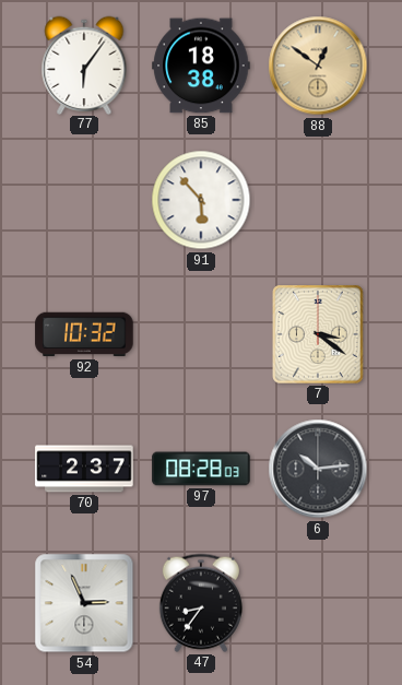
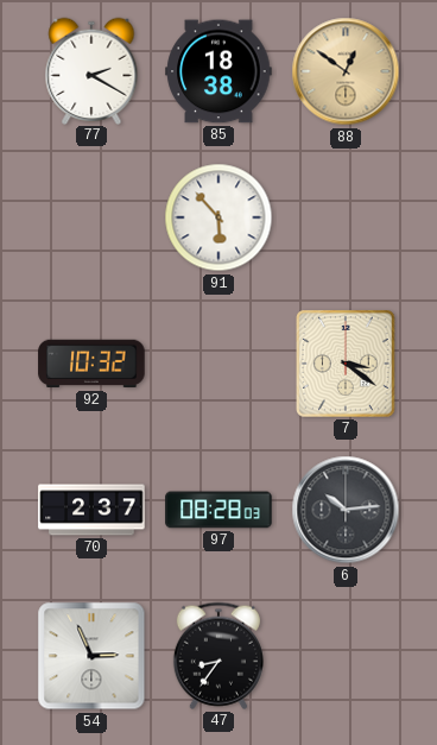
77: 6:06 -> 2:20 (91, 70)
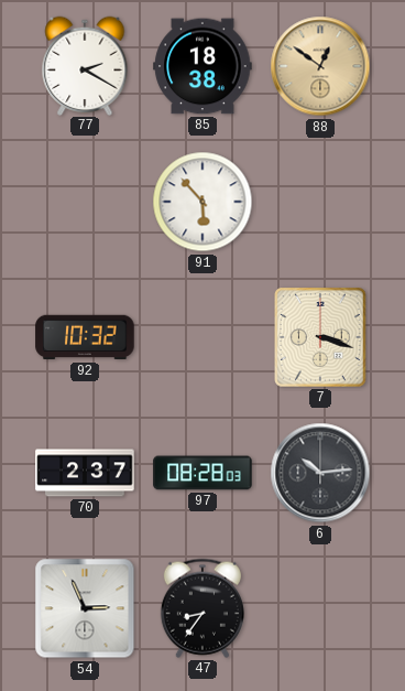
7: 3:21 -> 3:18 (320, 337)
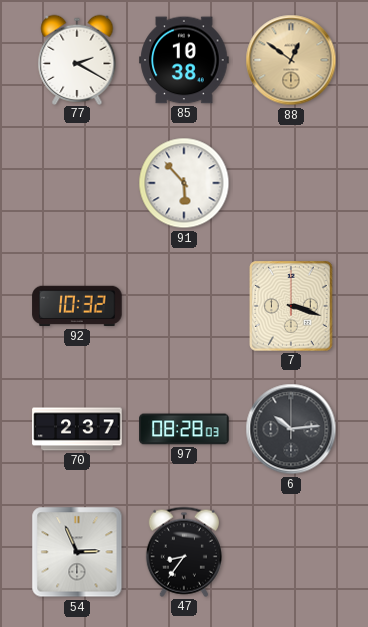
85: 18:38 -> 10:38 (184, 60)
